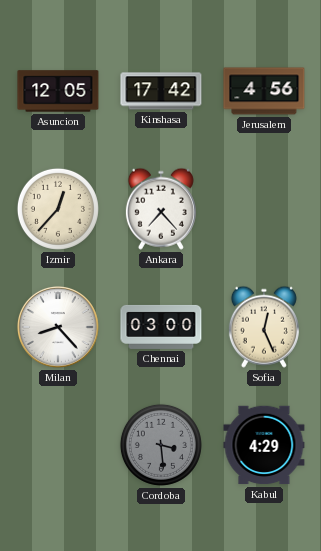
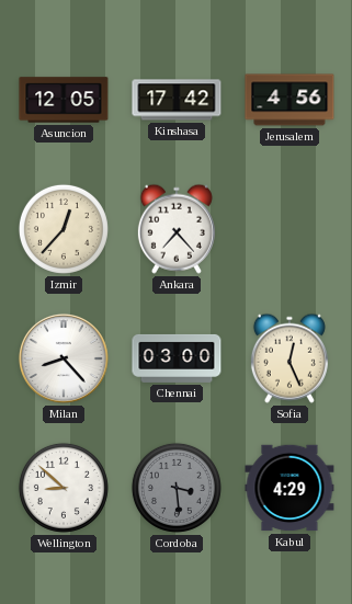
Wellington: none -> 8:52 (64, 488)
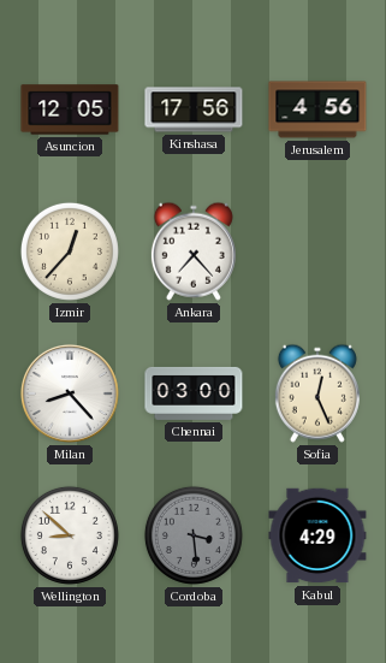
Kinshasa: 17:42 -> 17:56 (194, 109)
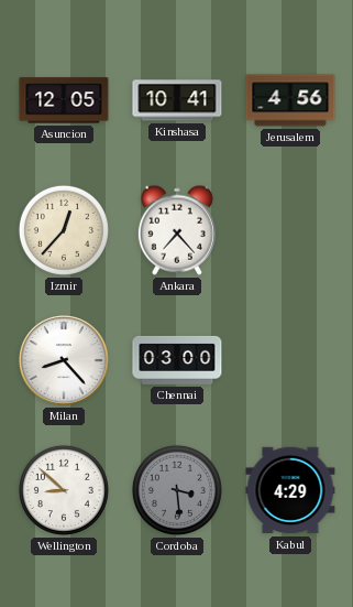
Kinshasa: 17:56 -> 10:41 (177, 100)
Sofia: 12:26 -> none (317, 393)
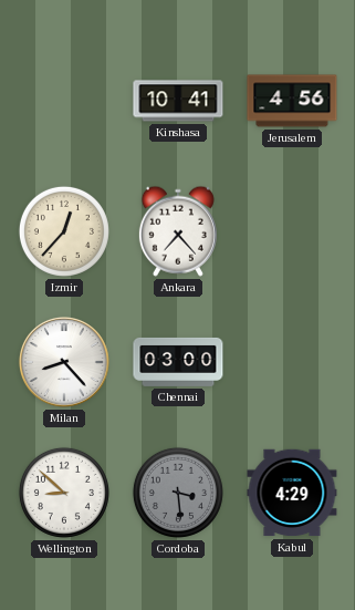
Asuncion: 12:05 -> none (64, 100)
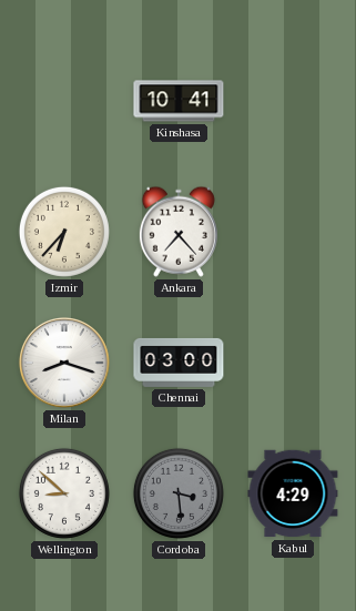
Jerusalem: 4:56 -> none (292, 101)
Izmir: 12:37 -> 6:37 (64, 232)
Milan: 8:23 -> 8:18 (64, 363)
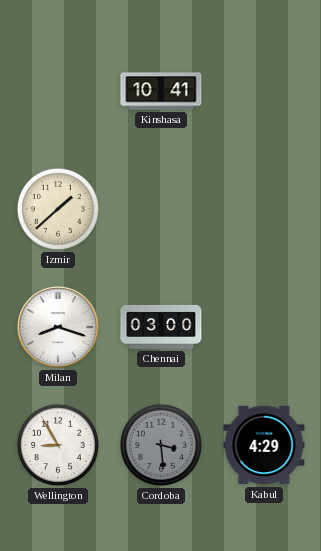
Izmir: 6:37 -> 1:38 (58, 209)
Ankara: 7:23 -> none (179, 232)
Wellington: 8:52 -> 8:55 (58, 445)
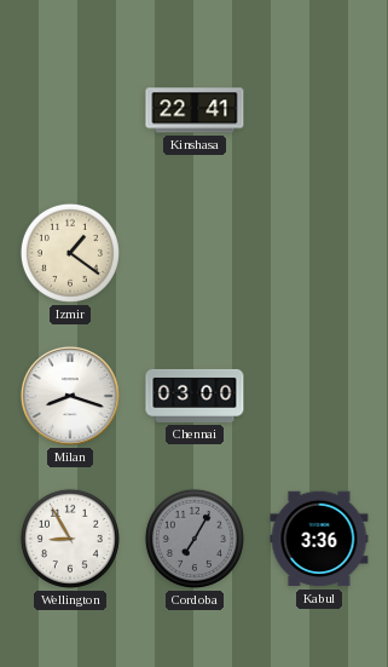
Kinshasa: 10:41 -> 22:41 (195, 110)
Izmir: 1:38 -> 1:21 (70, 253)
Cordoba: 3:29 -> 7:05 (195, 539)
Kabul: 4:29 -> 3:36 (319, 539)
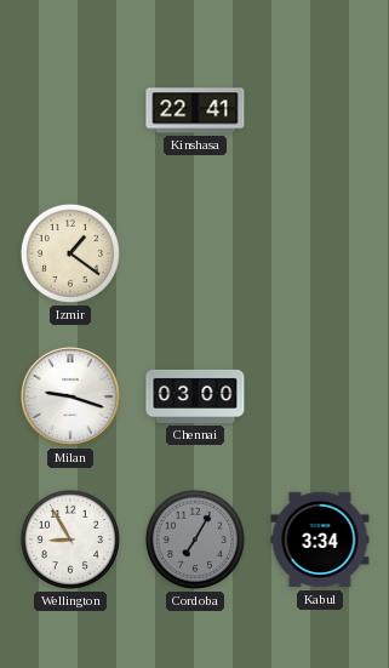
Milan: 8:18 -> 9:18 (70, 396)
Kabul: 3:36 -> 3:34 (320, 539)
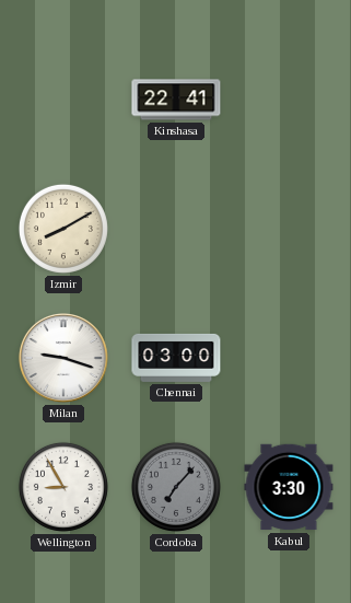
Izmir: 1:21 -> 8:10 (63, 229)
Cordoba: 7:05 -> 7:07 (176, 487)
Kabul: 3:34 -> 3:30 (289, 487)
